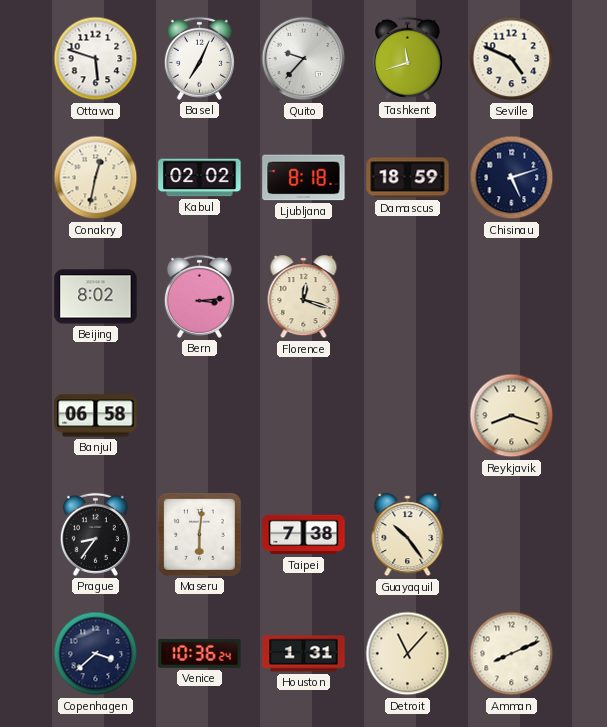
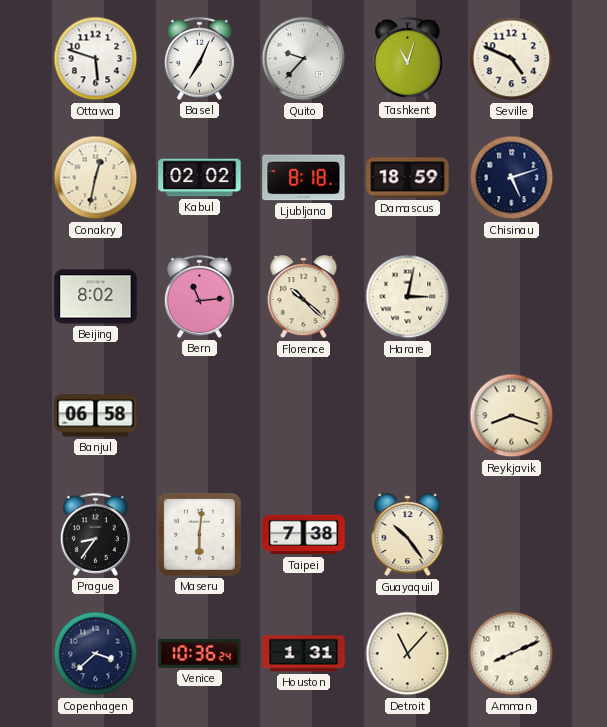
Tashkent: 11:42 -> 11:03 (407, 58)
Bern: 3:14 -> 11:14 (199, 296)
Florence: 12:18 -> 10:22 (304, 297)
Harare: none -> 3:02 (408, 297)
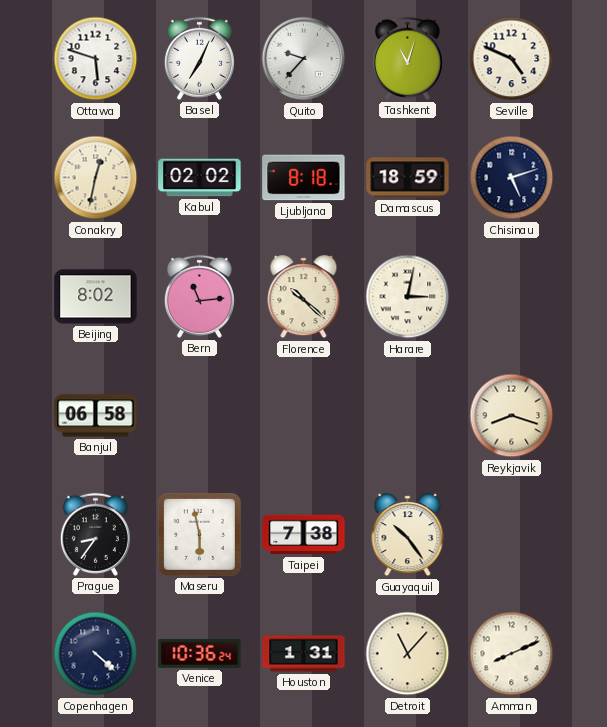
Maseru: 6:01 -> 5:58 (199, 534)
Copenhagen: 3:38 -> 4:22 (96, 654)
